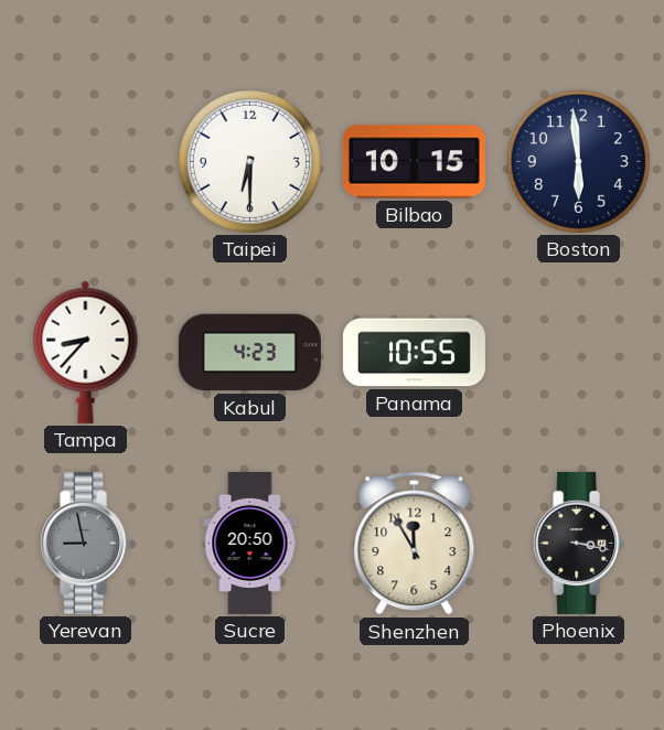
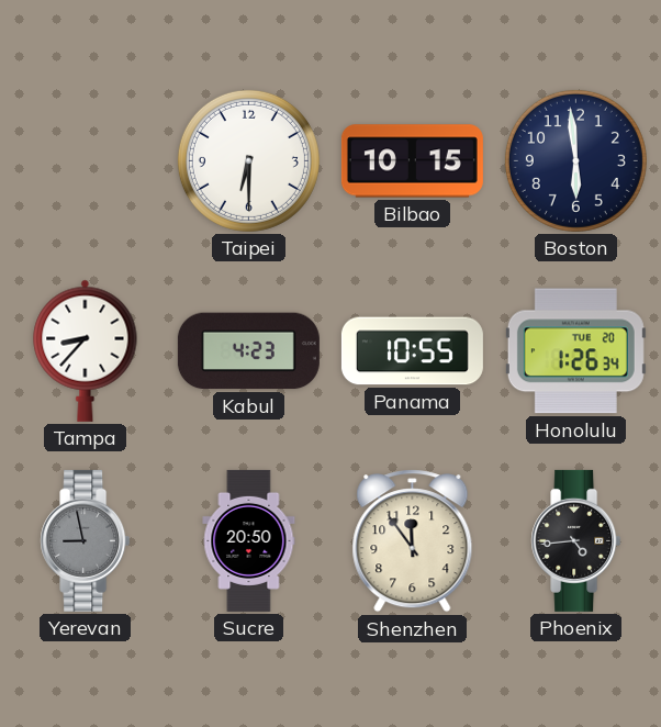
Honolulu: none -> 1:26 (575, 351)
Shenzhen: 11:55 -> 11:54 (413, 541)
Phoenix: 3:17 -> 4:44 (576, 540)
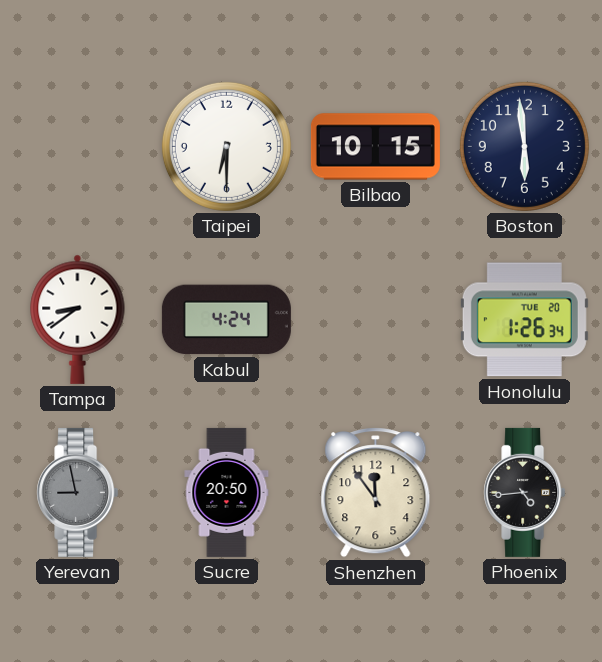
Tampa: 8:37 -> 8:39 (78, 319)
Kabul: 4:23 -> 4:24 (226, 320)
Panama: 10:55 -> none (412, 351)
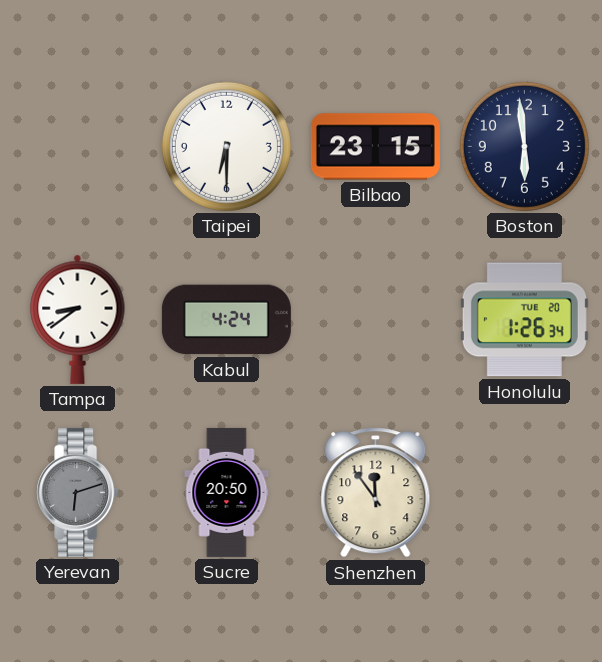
Bilbao: 10:15 -> 23:15 (375, 147)
Yerevan: 8:58 -> 6:12 (78, 492)
Phoenix: 4:44 -> none (525, 492)
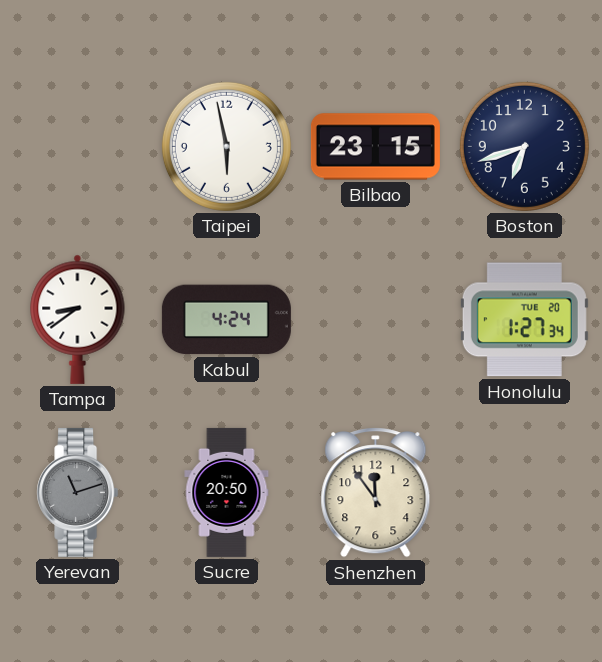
Taipei: 6:30 -> 5:58 (226, 146)
Boston: 5:59 -> 6:42 (524, 146)
Honolulu: 1:26 -> 1:27 (524, 320)
Yerevan: 6:12 -> 11:12 (78, 492)
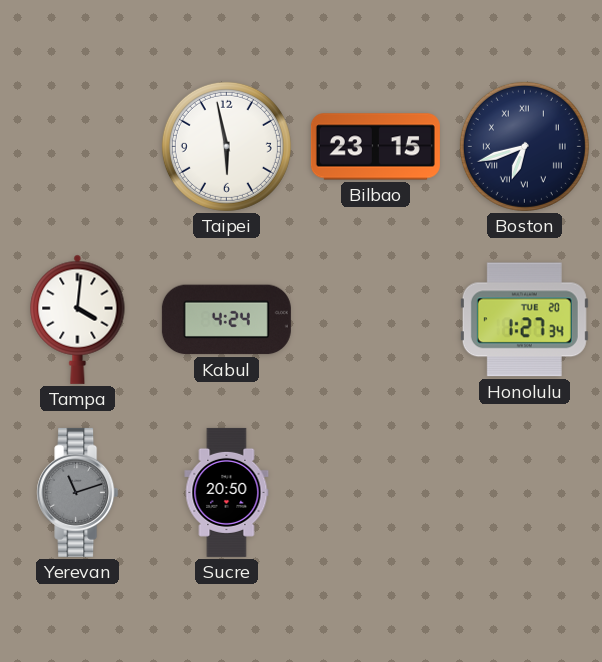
Boston numerals: Arabic -> Roman (524, 146)
Tampa: 8:39 -> 4:01 (78, 319)
Shenzhen: 11:54 -> none (376, 493)
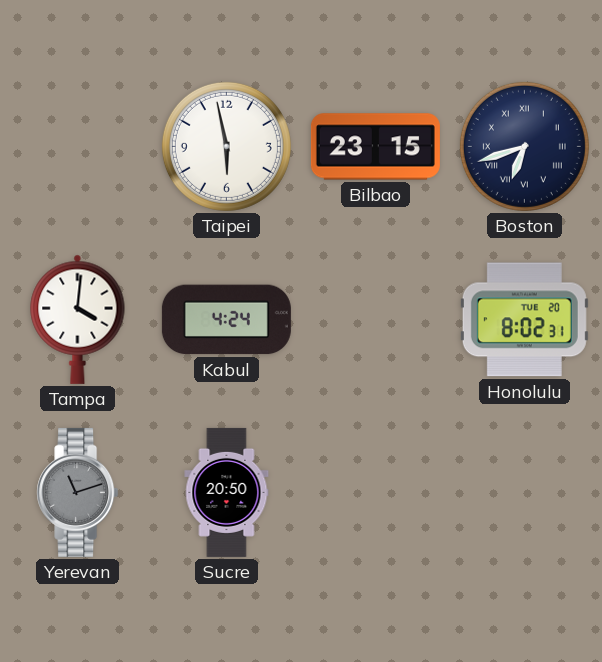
Honolulu: 1:27 -> 8:02 (524, 320)
